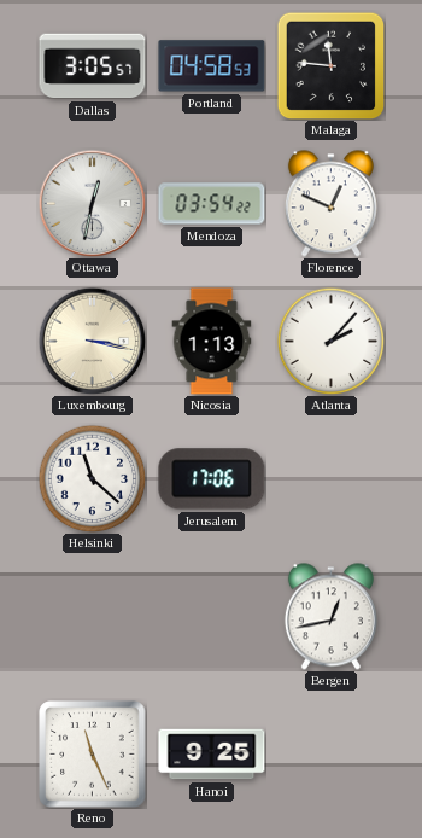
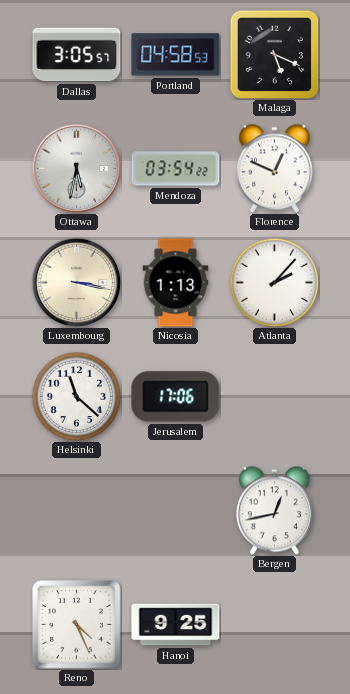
Malaga: 11:46 -> 5:19 (274, 54)
Ottawa: 12:32 -> 5:32 (76, 168)
Reno: 11:26 -> 4:26 (77, 625)
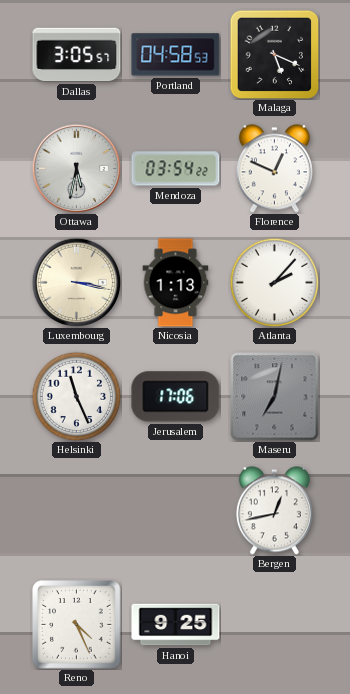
Helsinki: 11:22 -> 11:26 (76, 396)
Maseru: none -> 7:02 (275, 397)
